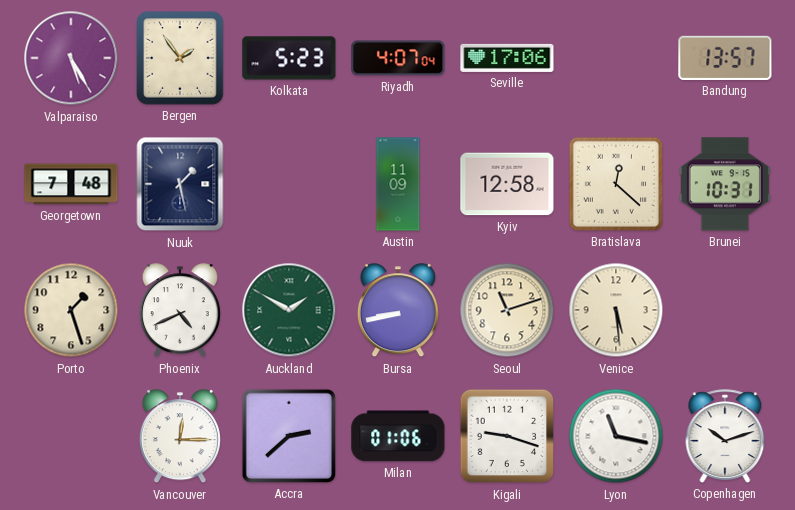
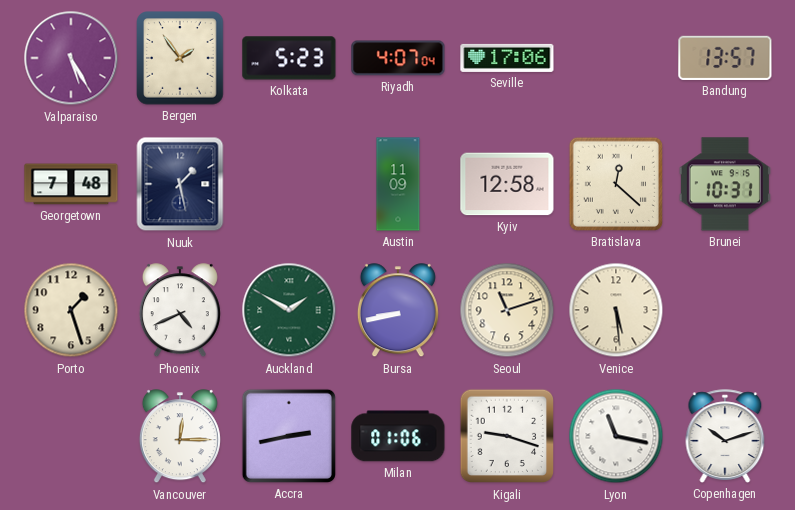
Accra: 2:38 -> 2:43 (289, 436)
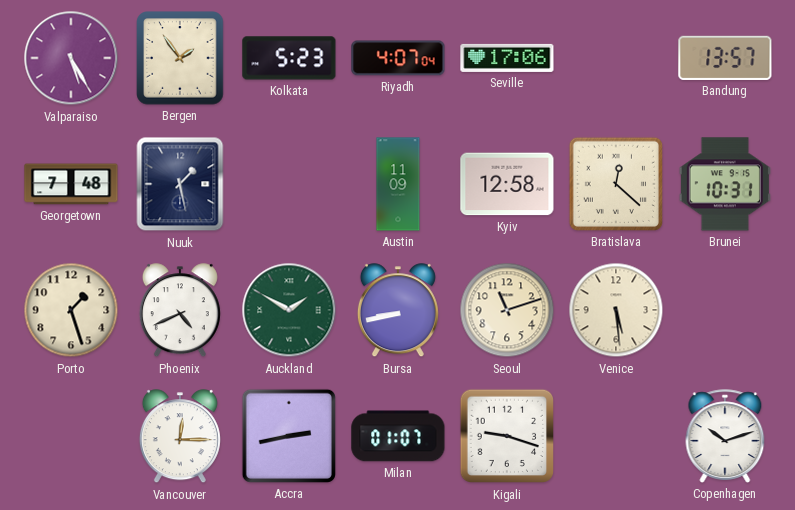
Milan: 01:06 -> 01:07 (398, 436)
Lyon: 11:17 -> none (616, 436)
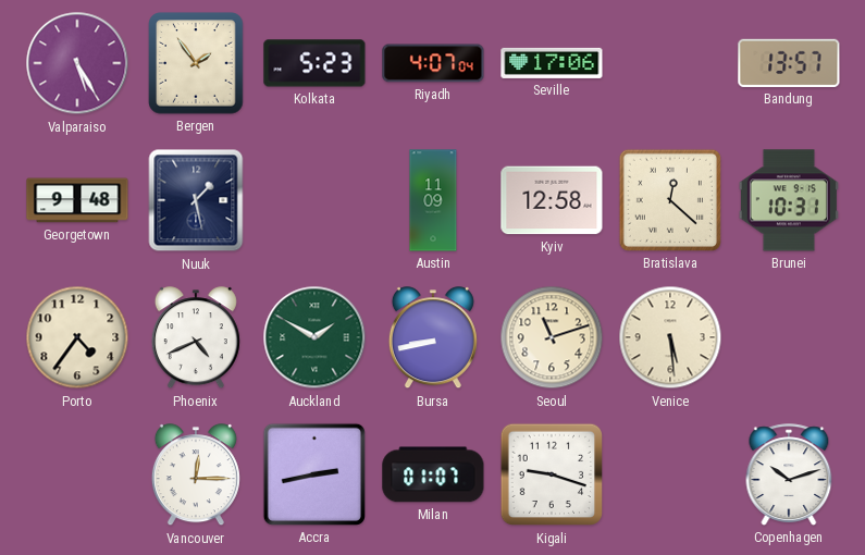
Georgetown: 7:48 -> 9:48 (77, 200)
Porto: 1:27 -> 4:36 (77, 337)
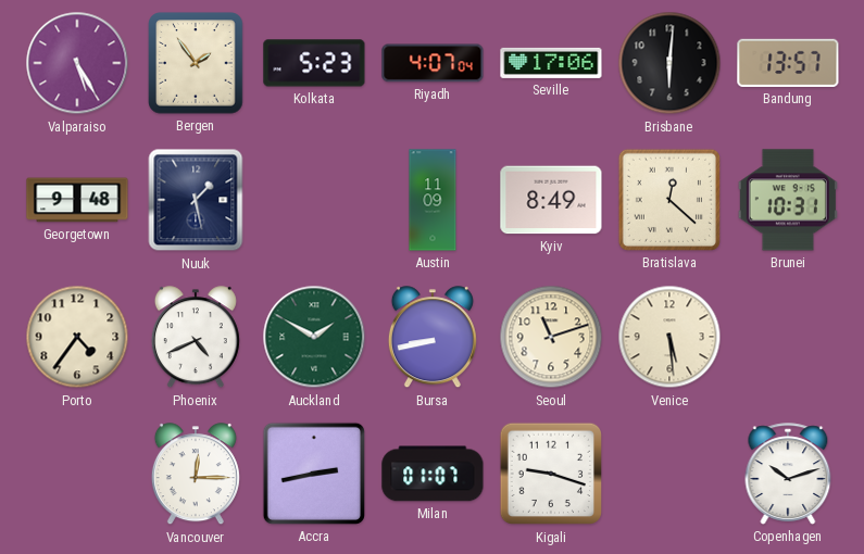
Brisbane: none -> 6:01 (669, 63)
Kyiv: 12:58 -> 8:49 (551, 200)
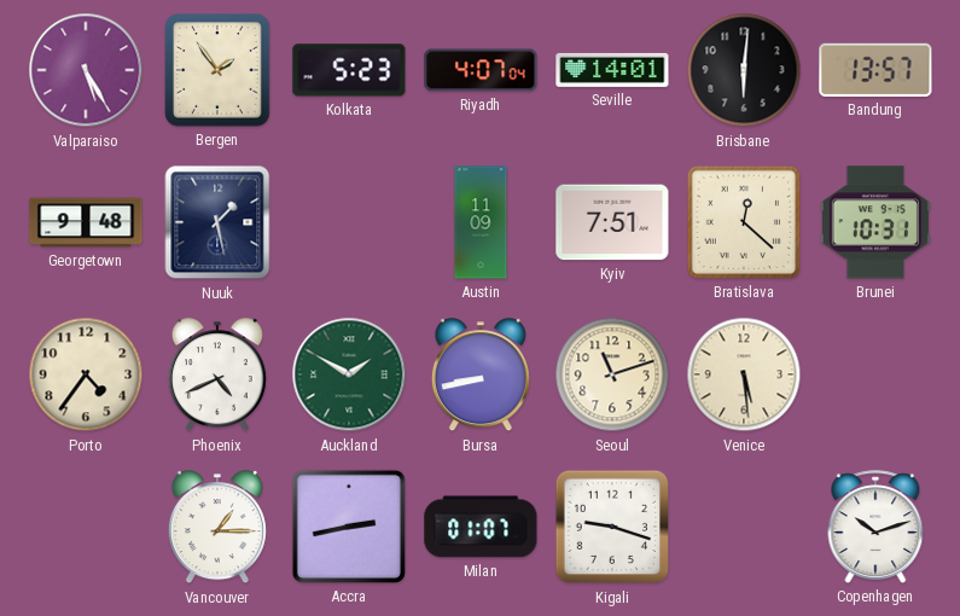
Seville: 17:06 -> 14:01 (612, 70)
Kyiv: 8:49 -> 7:51 (612, 222)
Vancouver: 12:15 -> 1:15 (217, 528)
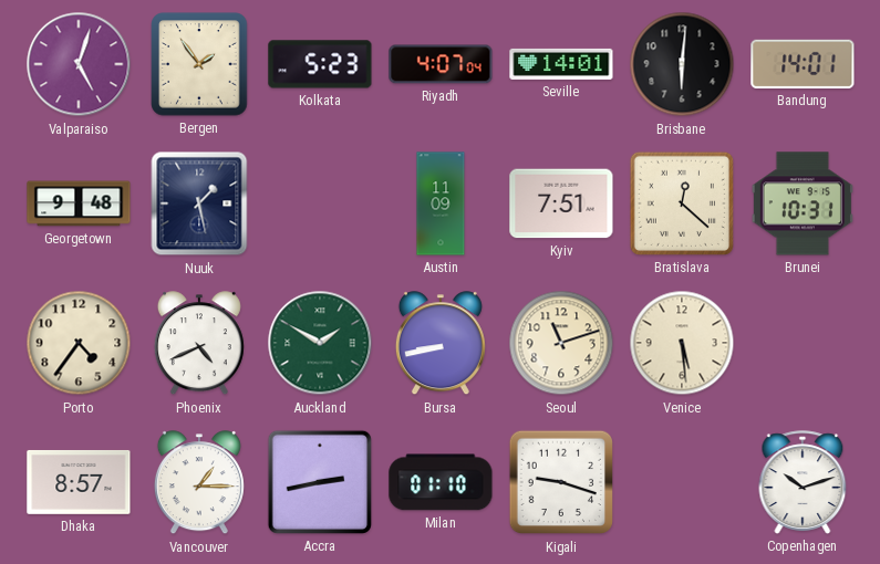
Valparaiso: 5:25 -> 5:03 (79, 64)
Bandung: 13:57 -> 14:01 (803, 64)
Dhaka: none -> 8:57 (79, 482)
Milan: 01:07 -> 01:10 (441, 482)
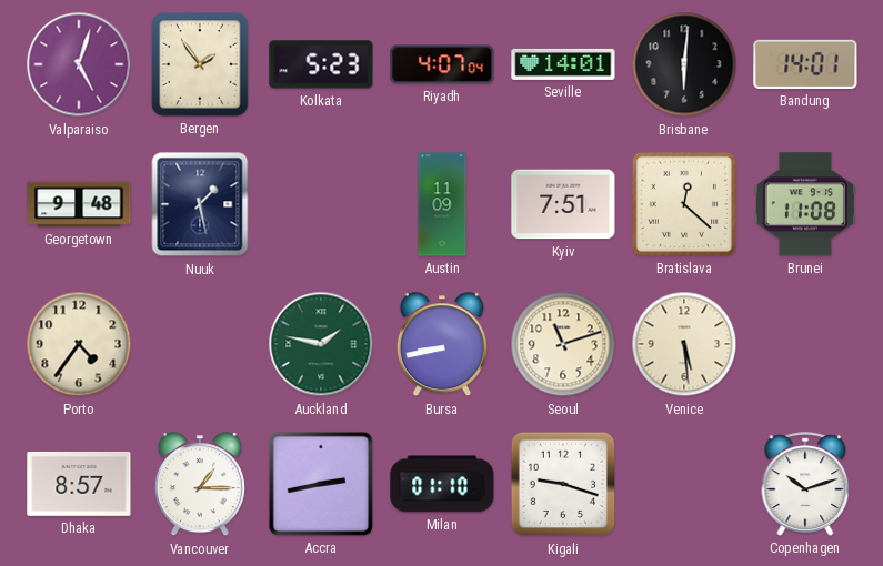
Brunei: 10:31 -> 11:08 (805, 204)
Phoenix: 4:41 -> none (199, 344)
Auckland: 1:50 -> 1:47 (321, 344)
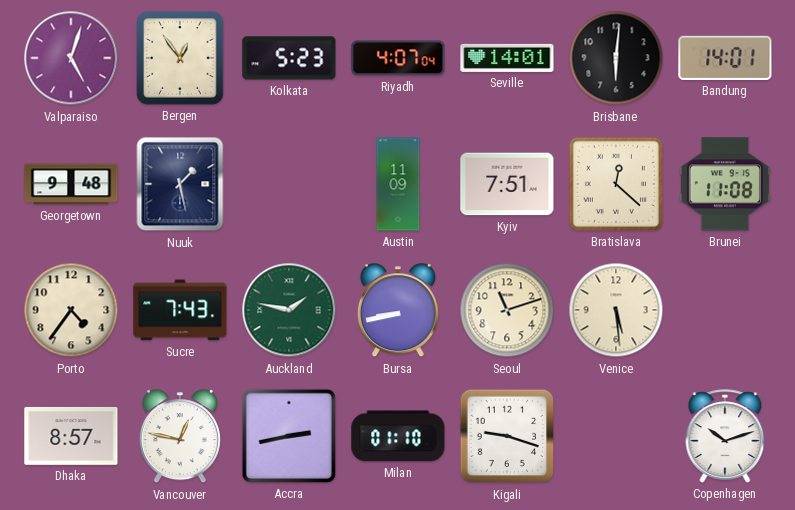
Bergen: 1:54 -> 12:54 (180, 58)
Sucre: none -> 7:43 (180, 310)
Vancouver: 1:15 -> 12:47 (180, 437)
